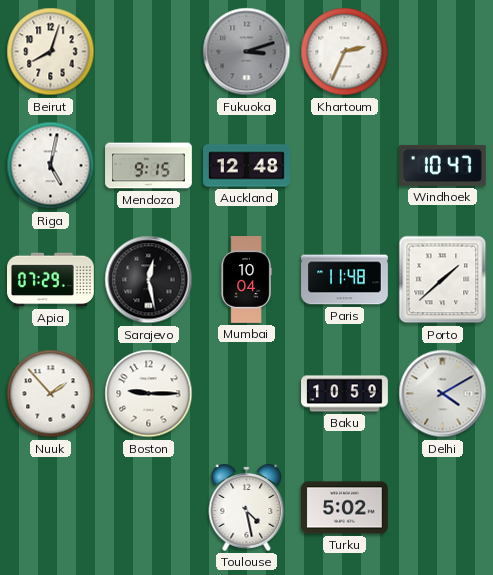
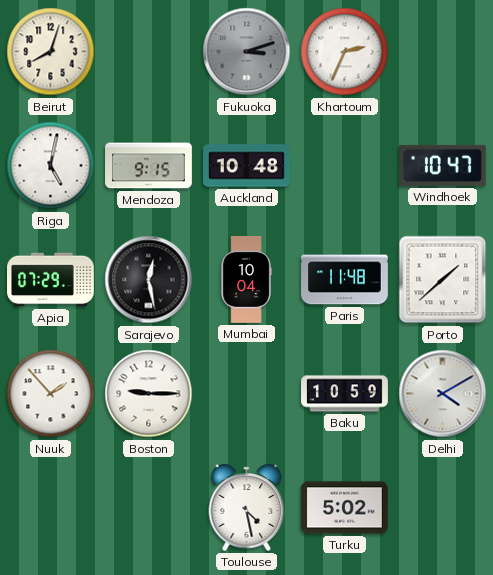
Auckland: 12:48 -> 10:48 (247, 166)
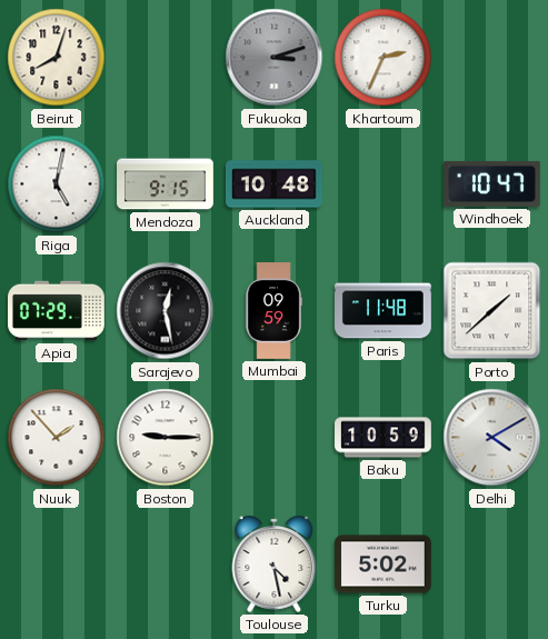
Mumbai: 10:04 -> 09:59 (273, 311)
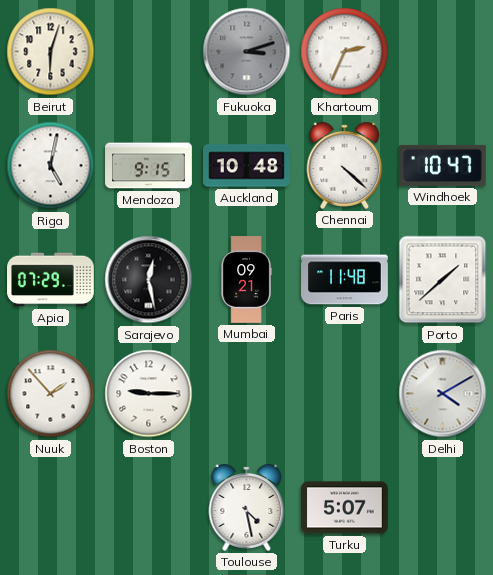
Beirut: 8:03 -> 6:03 (51, 52)
Chennai: none -> 4:22 (345, 165)
Mumbai: 09:59 -> 09:21 (246, 280)
Baku: 10:59 -> none (383, 438)
Turku: 5:02 -> 5:07 (345, 508)
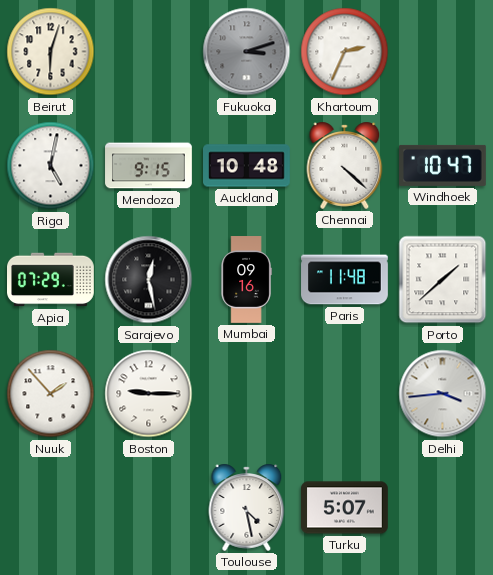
Mumbai: 09:21 -> 09:16 (246, 280)
Delhi: 4:10 -> 3:44 (443, 394)
